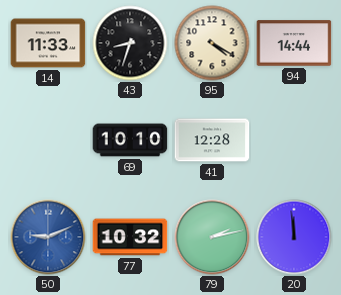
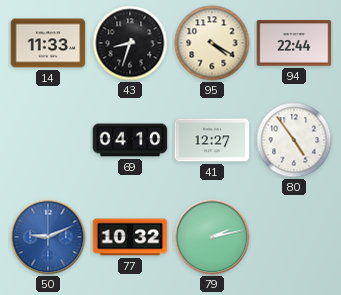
94: 14:44 -> 22:44 (294, 43)
69: 10:10 -> 04:10 (130, 140)
41: 12:28 -> 12:27 (212, 140)
80: none -> 4:54 (294, 140)
20: 11:59 -> none (294, 237)
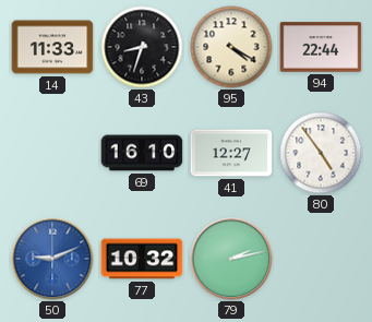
69: 04:10 -> 16:10 (142, 153)
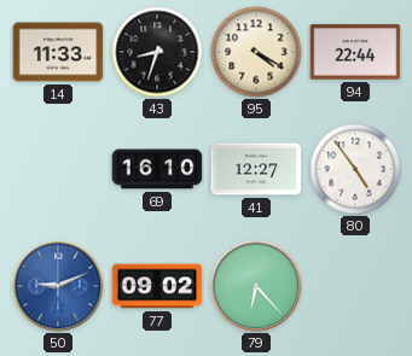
77: 10:32 -> 09:02 (157, 286)
79: 2:13 -> 6:23 (256, 286)
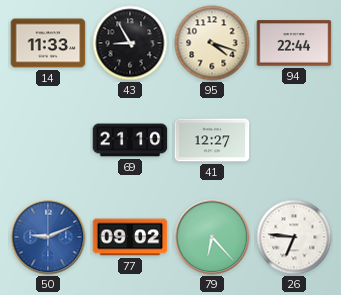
43: 8:33 -> 8:55 (130, 43)
95: 4:20 -> 4:18 (212, 43)
69: 16:10 -> 21:10 (130, 140)
80: 4:54 -> none (355, 169)
26: none -> 6:46 (294, 237)
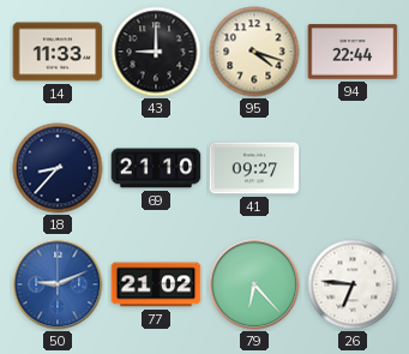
43: 8:55 -> 9:00 (156, 52)
18: none -> 8:37 (58, 168)
41: 12:27 -> 09:27 (254, 168)
77: 09:02 -> 21:02 (156, 284)
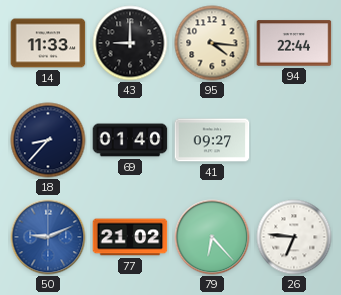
95: 4:18 -> 4:16 (212, 43)
69: 21:10 -> 01:40 (130, 140)
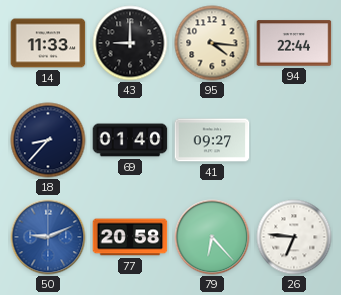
77: 21:02 -> 20:58 (130, 237)
